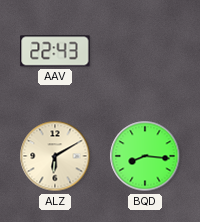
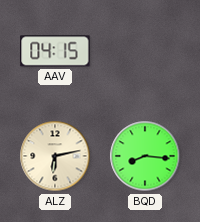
AAV: 22:43 -> 04:15 (55, 51)
ALZ: 6:10 -> 6:13 (55, 156)
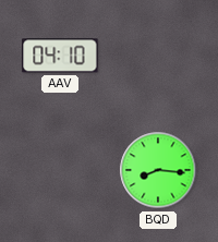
AAV: 04:15 -> 04:10 (60, 56)
ALZ: 6:13 -> none (55, 156)
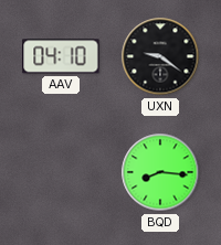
UXN: none -> 9:21 (160, 56)
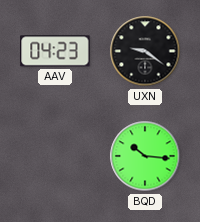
AAV: 04:10 -> 04:23 (55, 51)
BQD: 8:16 -> 10:16 (145, 156)
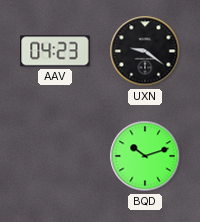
BQD: 10:16 -> 10:12 (145, 156)
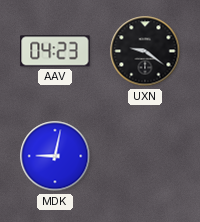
MDK: none -> 9:02 (55, 156)
BQD: 10:12 -> none (145, 156)
